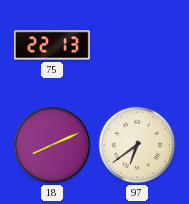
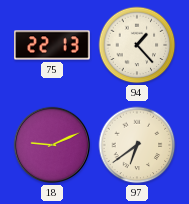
94: none -> 1:23 (137, 45)
18: 8:11 -> 9:11 (52, 145)
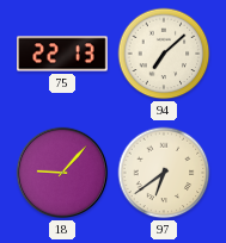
94: 1:23 -> 7:08 (164, 54)
18: 9:11 -> 9:07 (62, 173)
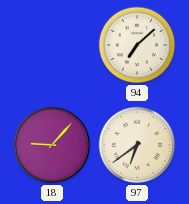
75: 22:13 -> none (62, 54)
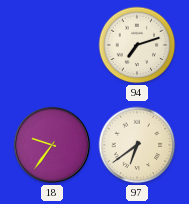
94: 7:08 -> 7:12 (137, 45)
18: 9:07 -> 9:36 (52, 145)
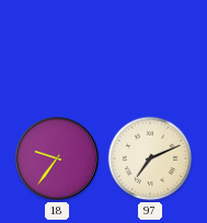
94: 7:12 -> none (137, 45)
97: 6:39 -> 7:11 (150, 159)
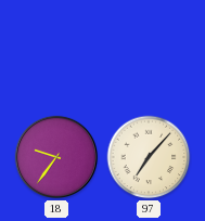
97: 7:11 -> 7:07 (149, 157)
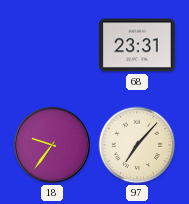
68: none -> 23:31 (137, 45)
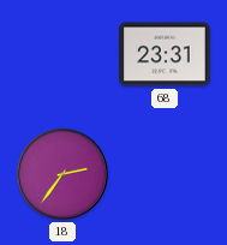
18: 9:36 -> 2:36 (62, 174)
97: 7:07 -> none (137, 145)
